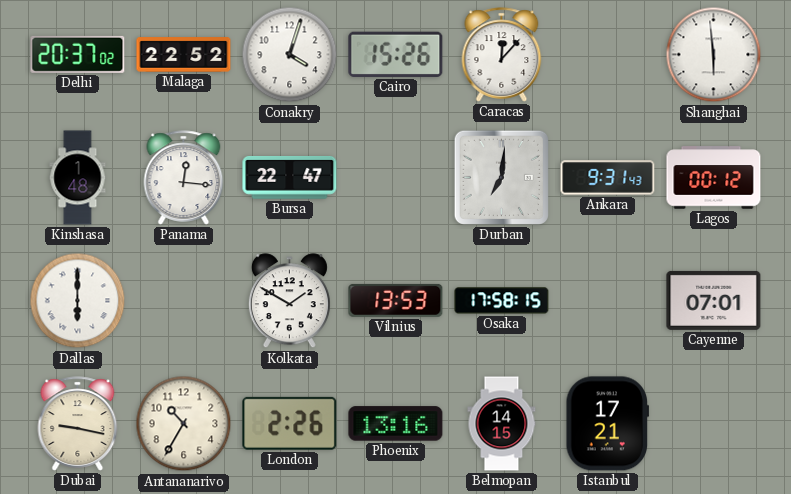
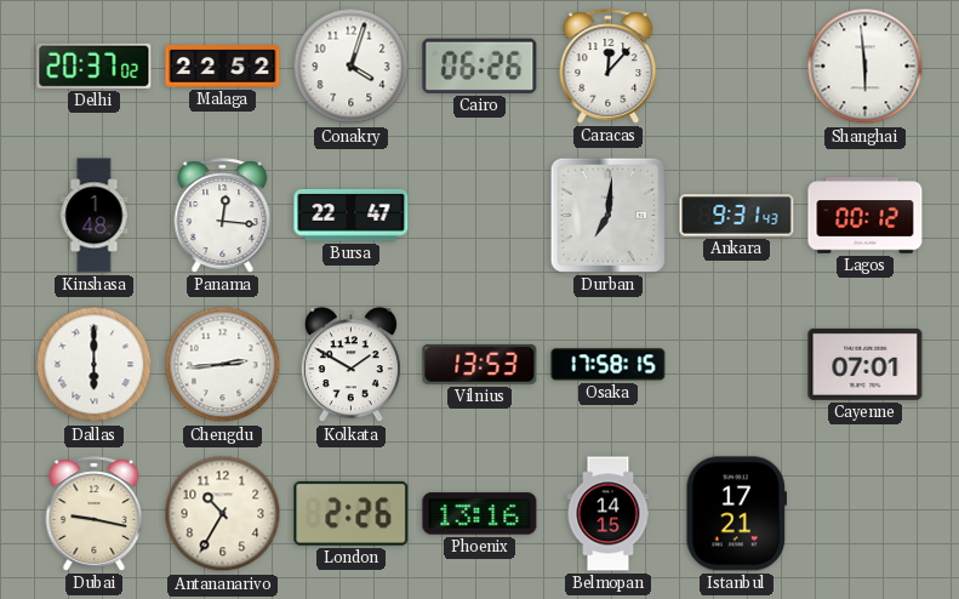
Cairo: 15:26 -> 06:26 (480, 65)
Chengdu: none -> 2:44 (223, 365)
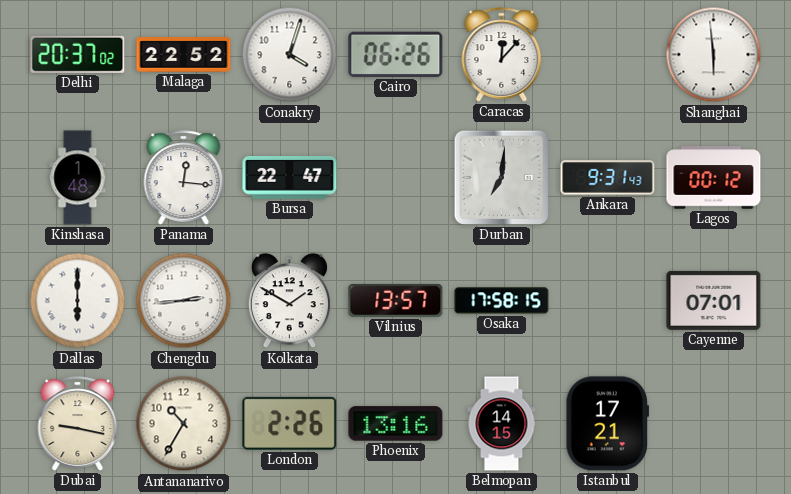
Vilnius: 13:53 -> 13:57 (396, 300)
